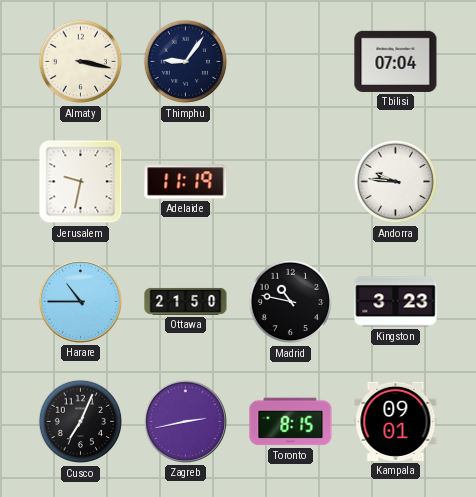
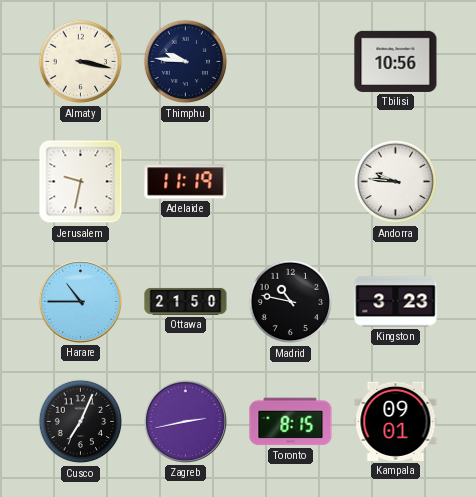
Thimphu: 9:06 -> 9:46 (186, 62)
Tbilisi: 07:04 -> 10:56 (396, 61)
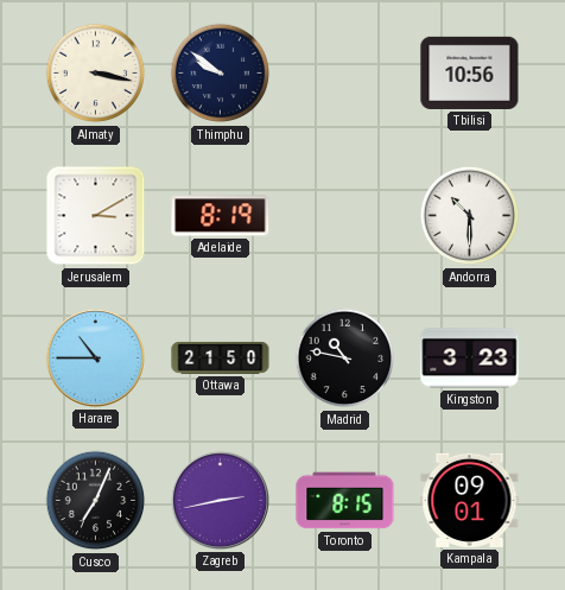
Thimphu: 9:46 -> 9:51 (221, 74)
Jerusalem: 9:32 -> 3:10 (96, 216)
Adelaide: 11:19 -> 8:19 (221, 216)
Andorra: 9:46 -> 10:30 (470, 216)
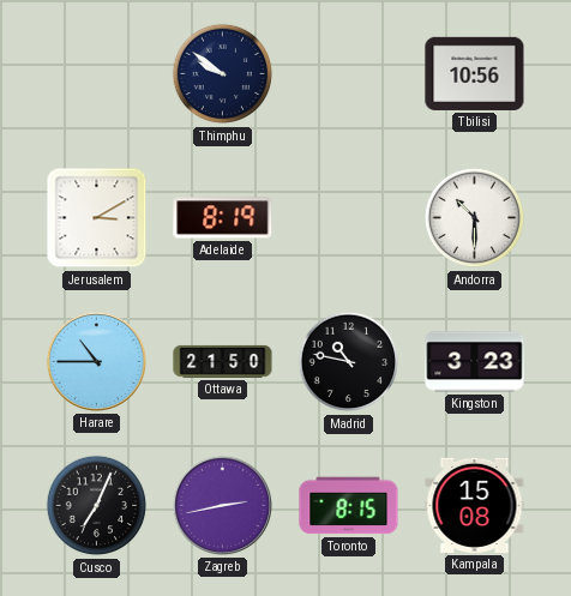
Almaty: 3:17 -> none (96, 74)
Kampala: 09:01 -> 15:08 (475, 505)
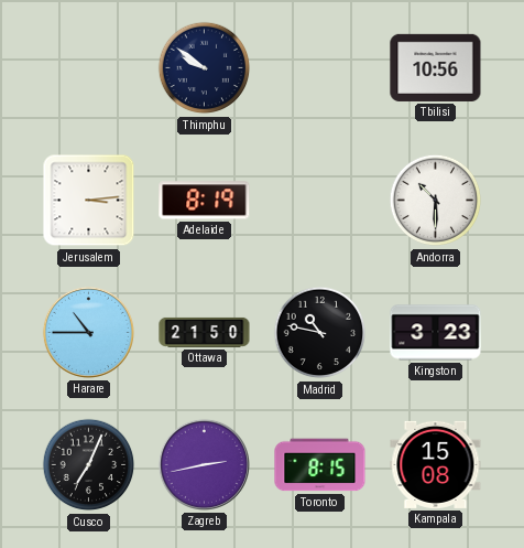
Jerusalem: 3:10 -> 3:14 (89, 201)
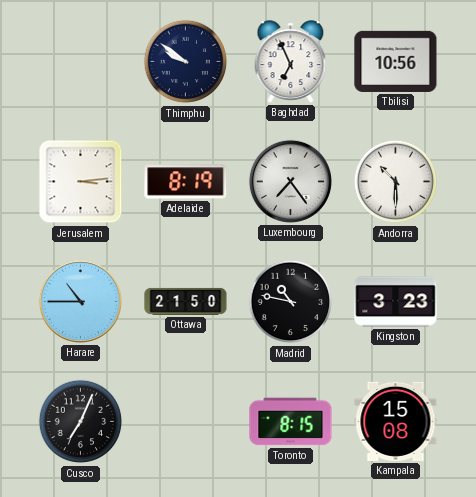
Baghdad: none -> 6:56 (291, 62)
Luxembourg: none -> 7:24 (290, 181)
Zagreb: 2:43 -> none (204, 464)
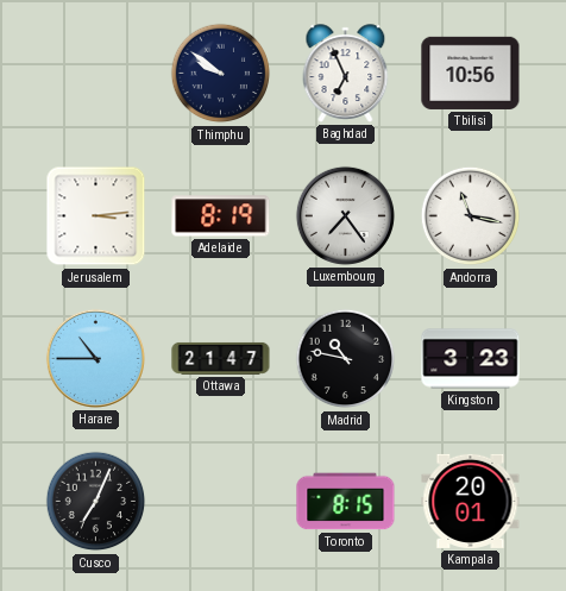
Andorra: 10:30 -> 11:17 (471, 216)
Ottawa: 21:50 -> 21:47 (221, 358)
Kampala: 15:08 -> 20:01 (471, 501)
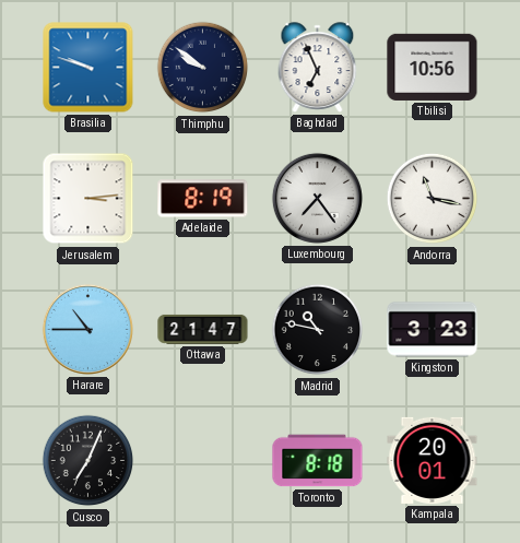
Brasilia: none -> 9:48 (88, 68)
Toronto: 8:15 -> 8:18 (318, 461)
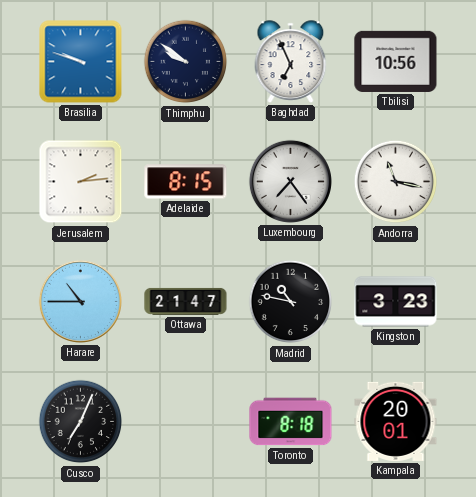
Jerusalem: 3:14 -> 2:14 (81, 182)
Adelaide: 8:19 -> 8:15 (186, 182)
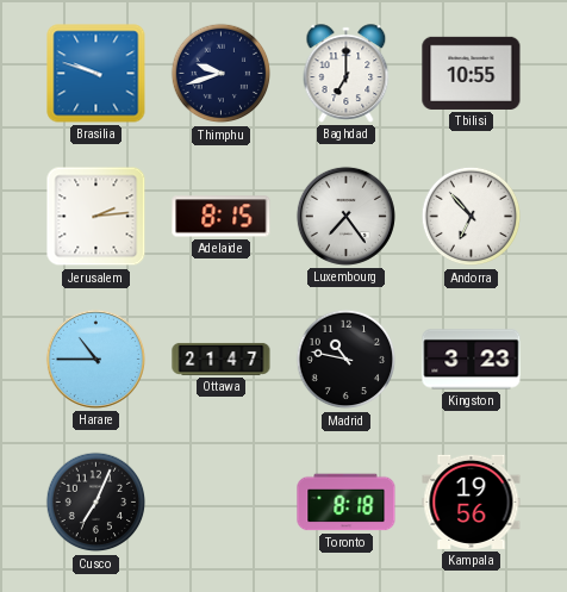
Thimphu: 9:51 -> 9:42 (222, 74)
Baghdad: 6:56 -> 7:00 (347, 74)
Tbilisi: 10:56 -> 10:55 (472, 73)
Andorra: 11:17 -> 6:53 (472, 217)
Kampala: 20:01 -> 19:56 (472, 501)
